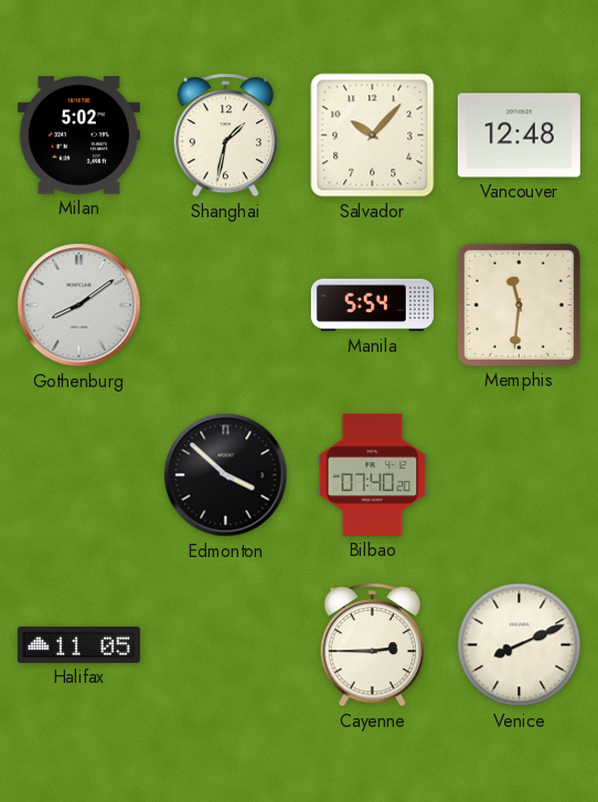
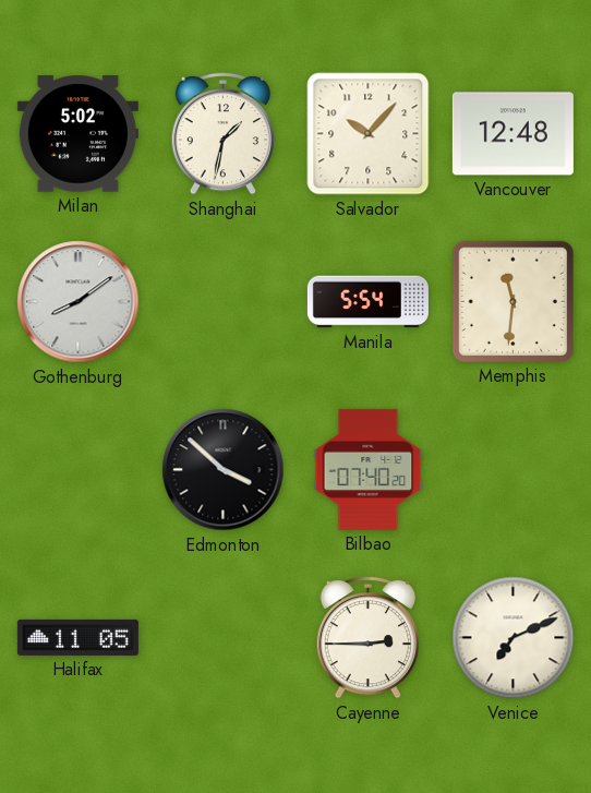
Venice: 8:11 -> 7:11 (514, 638)
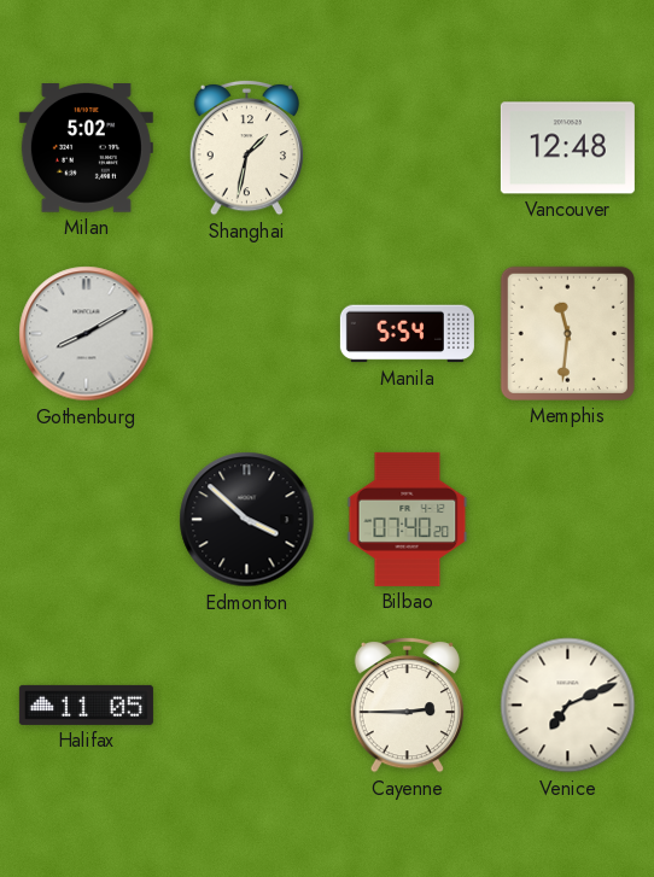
Salvador: 10:07 -> none (369, 134)
Gothenburg: 8:09 -> 8:10 (87, 334)
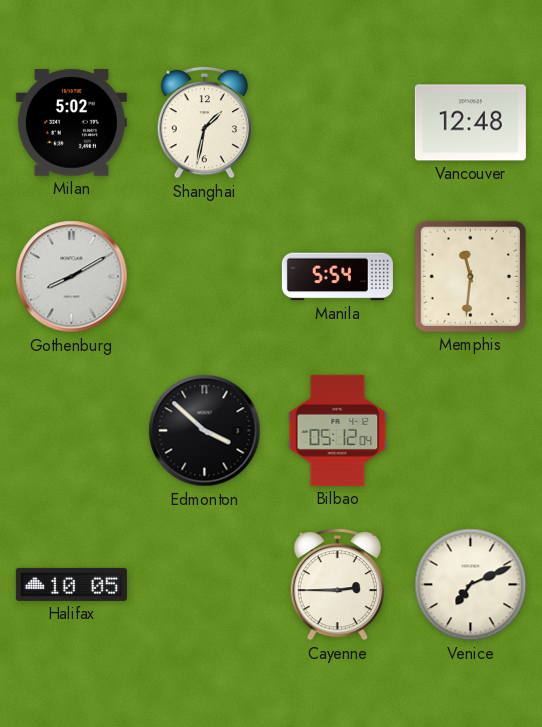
Bilbao: 07:40 -> 05:12 (338, 430)
Halifax: 11:05 -> 10:05 (71, 584)
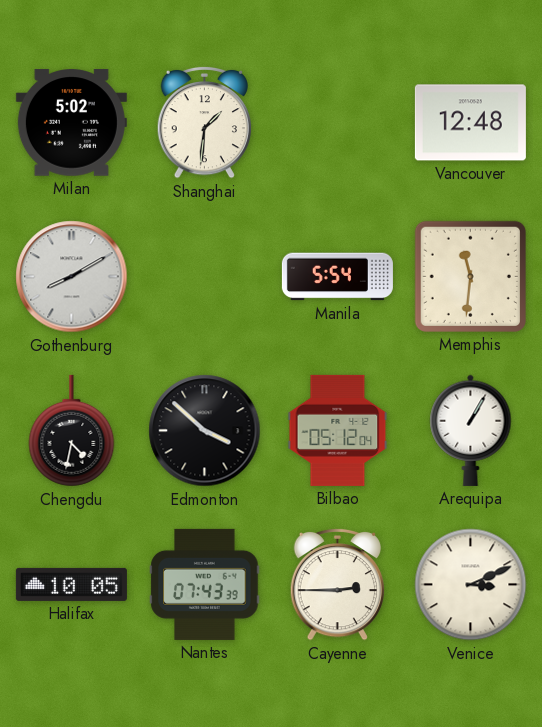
Shanghai: 1:32 -> 1:31 (204, 122)
Chengdu: none -> 4:32 (72, 431)
Arequipa: none -> 1:05 (471, 430)
Nantes: none -> 07:43 (205, 584)
Venice: 7:11 -> 3:11 (471, 585)
